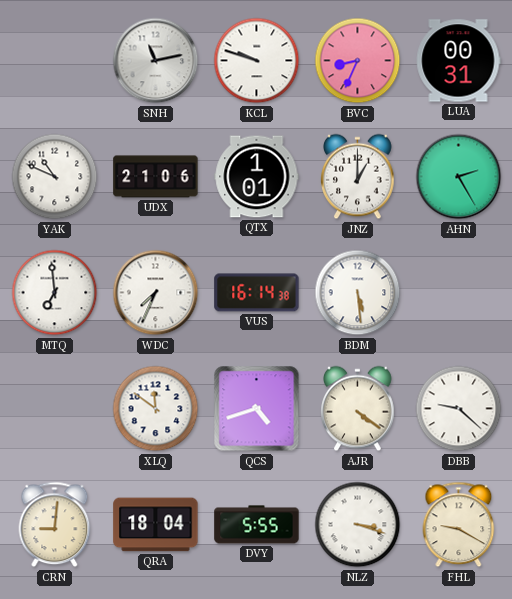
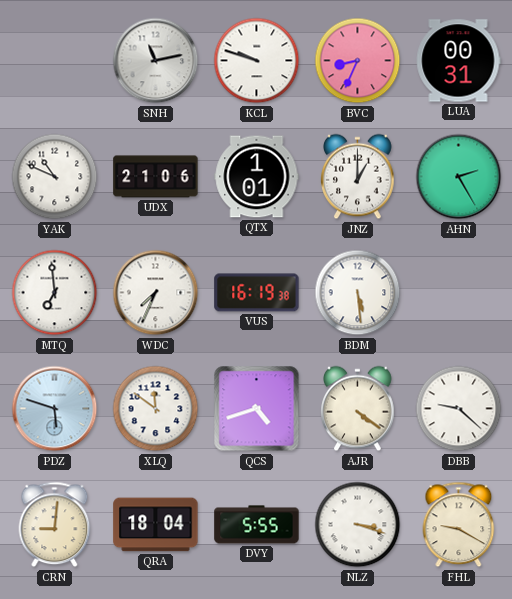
VUS: 16:14 -> 16:19 (257, 293)
PDZ: none -> 5:48 (55, 409)
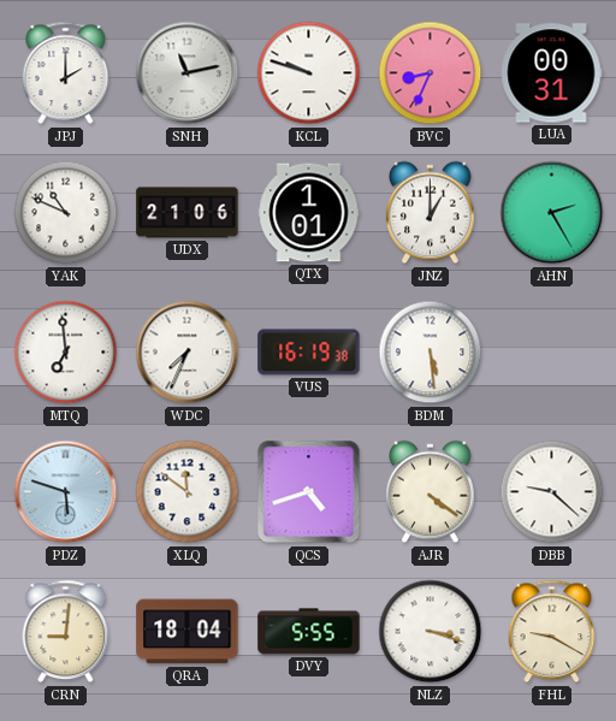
JPJ: none -> 2:00 (66, 73)
